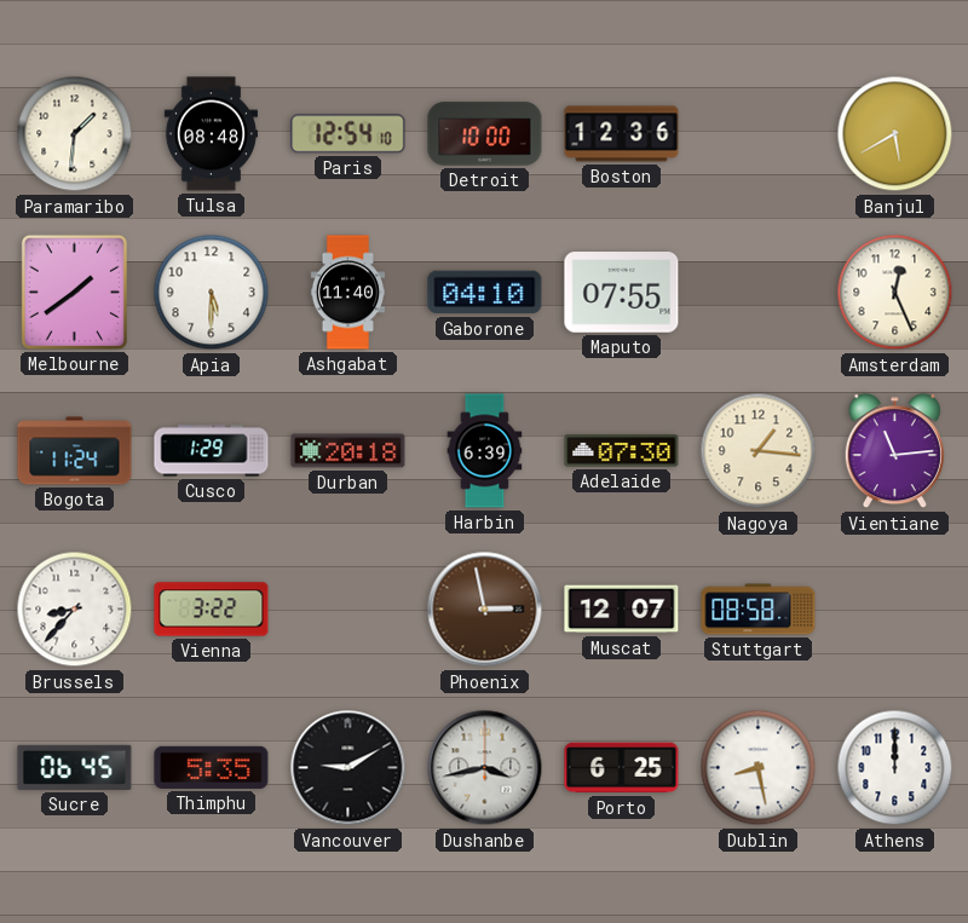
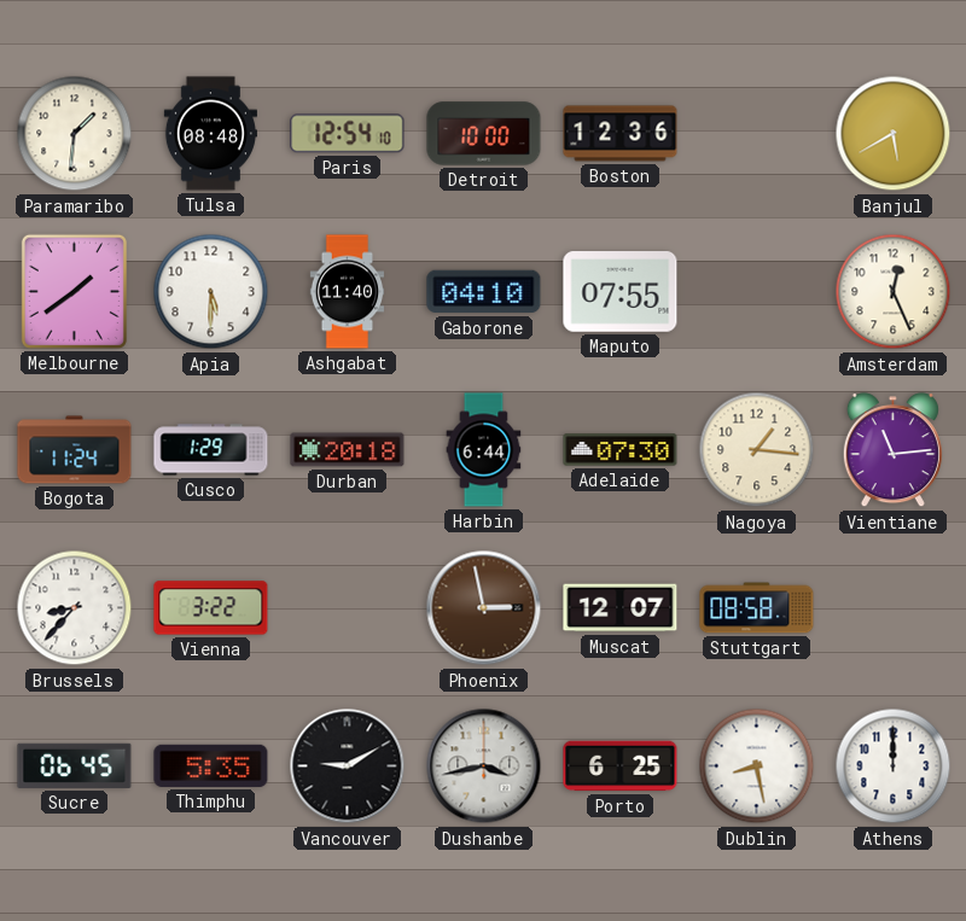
Harbin: 6:39 -> 6:44 (484, 450)
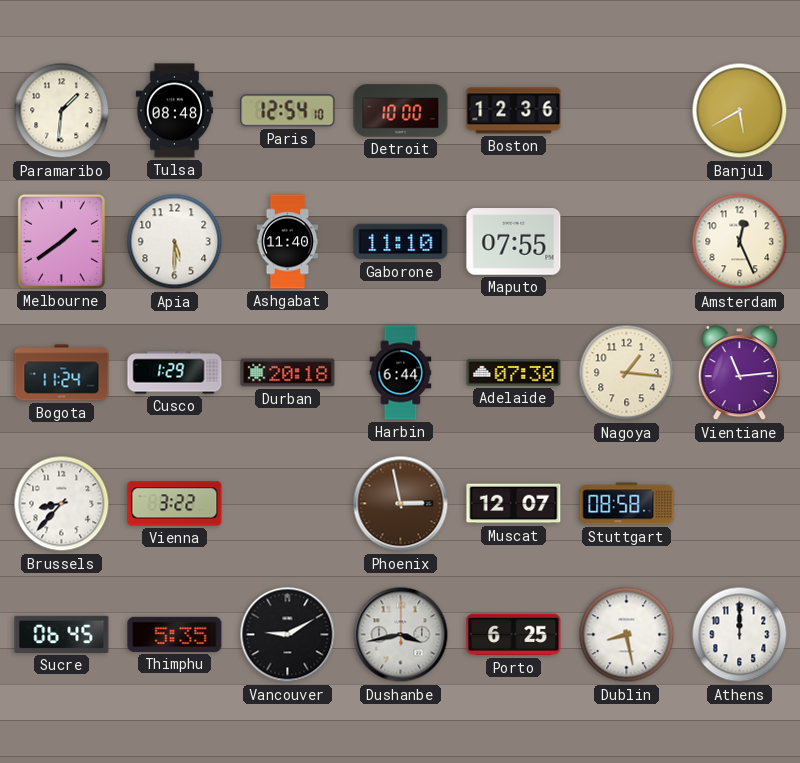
Gaborone: 04:10 -> 11:10 (401, 242)
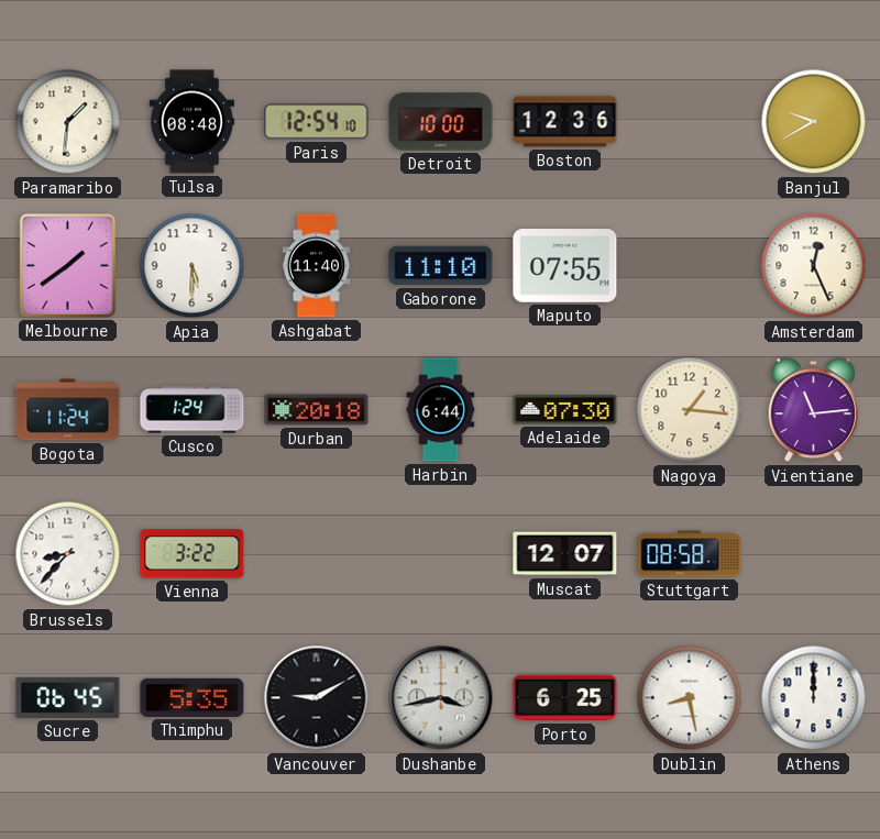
Banjul: 5:40 -> 9:40 (814, 122)
Cusco: 1:29 -> 1:24 (193, 410)
Phoenix: 2:58 -> none (401, 504)
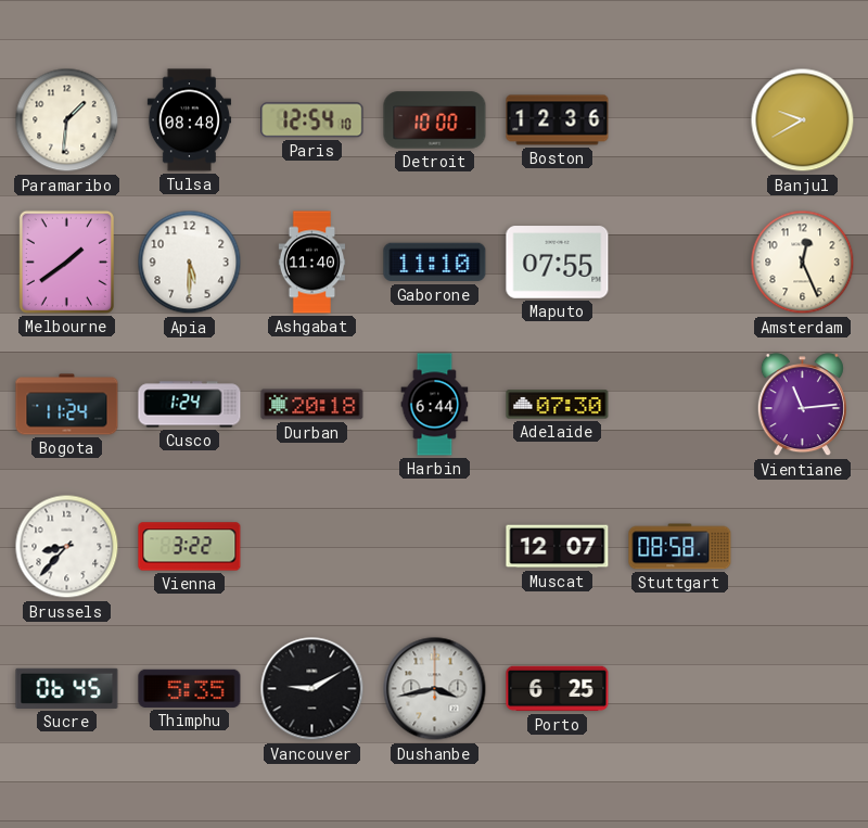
Nagoya: 1:16 -> none (690, 410)
Dublin: 8:28 -> none (690, 698)
Athens: 12:00 -> none (814, 698)
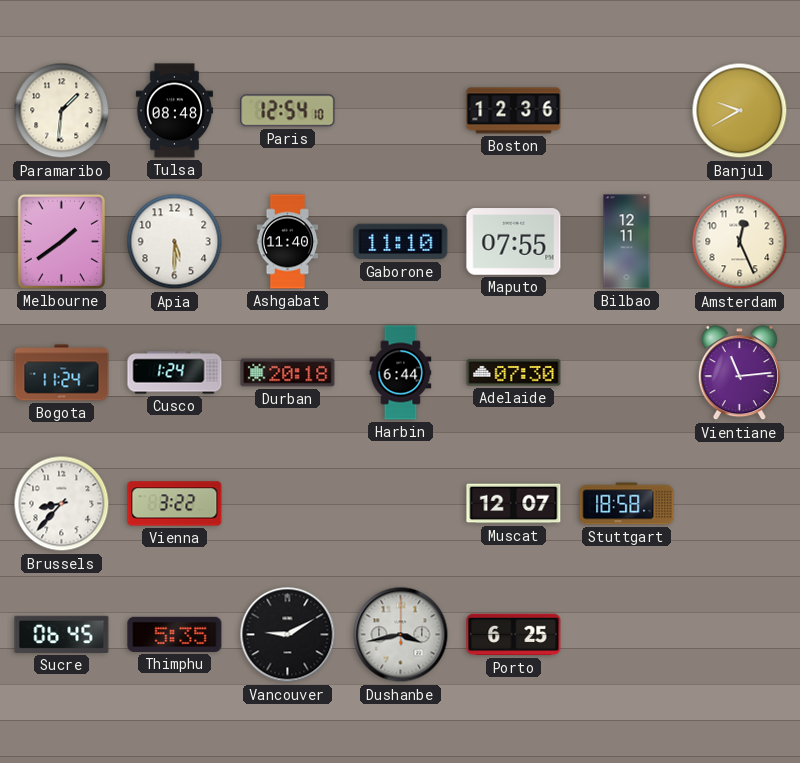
Detroit: 10:00 -> none (435, 120)
Bilbao: none -> 12:11 (627, 242)
Stuttgart: 08:58 -> 18:58 (627, 504)
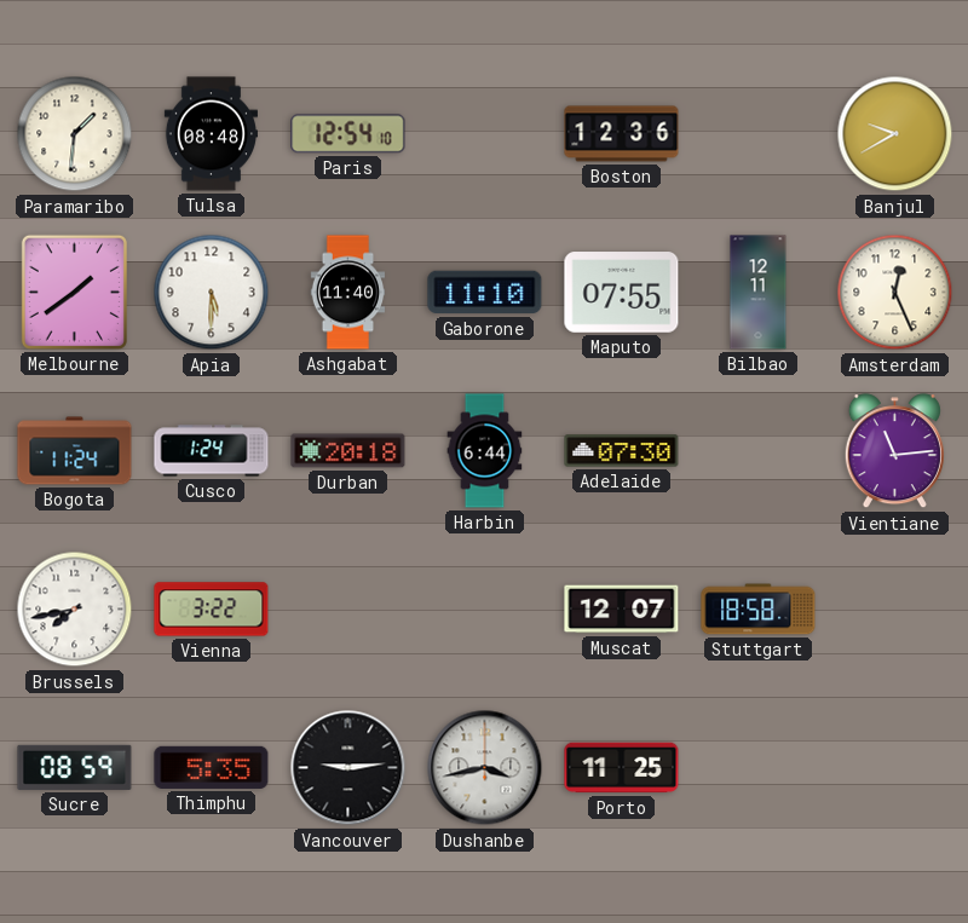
Brussels: 8:37 -> 7:43 (75, 610)
Sucre: 06:45 -> 08:59 (75, 767)
Vancouver: 9:10 -> 9:14 (348, 768)
Porto: 6:25 -> 11:25 (622, 768)
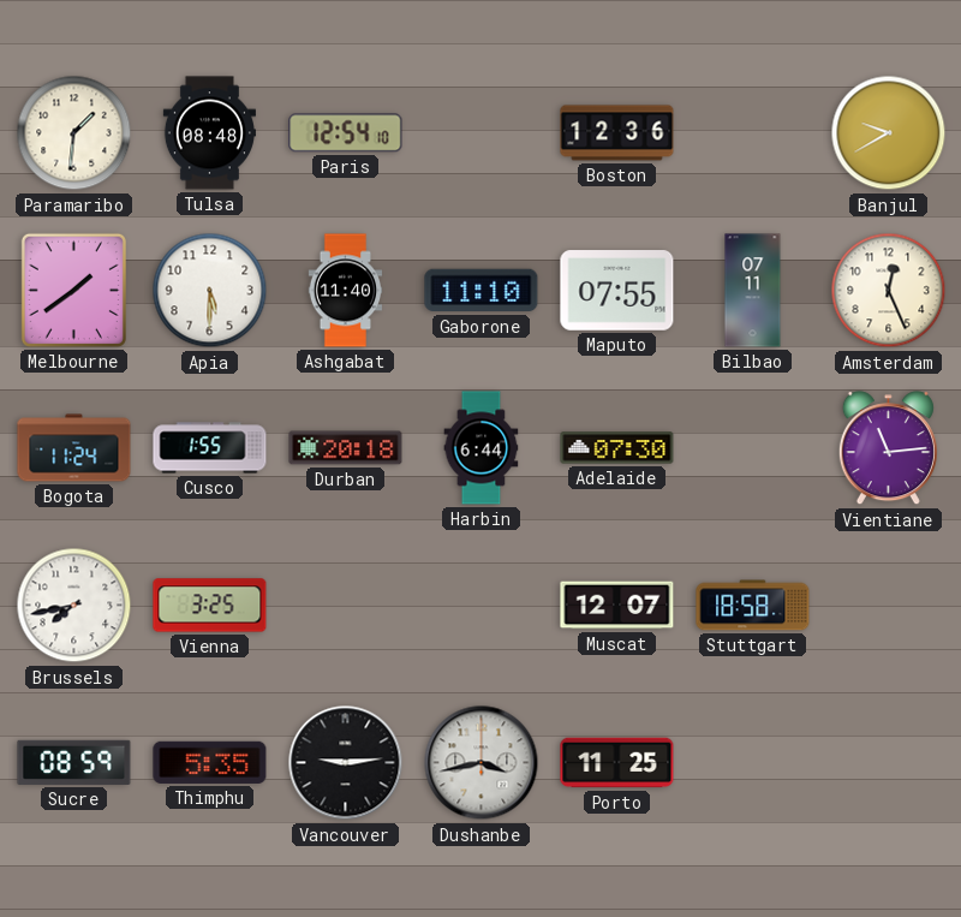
Bilbao: 12:11 -> 07:11 (753, 291)
Cusco: 1:24 -> 1:55 (210, 448)
Vienna: 3:22 -> 3:25 (210, 606)
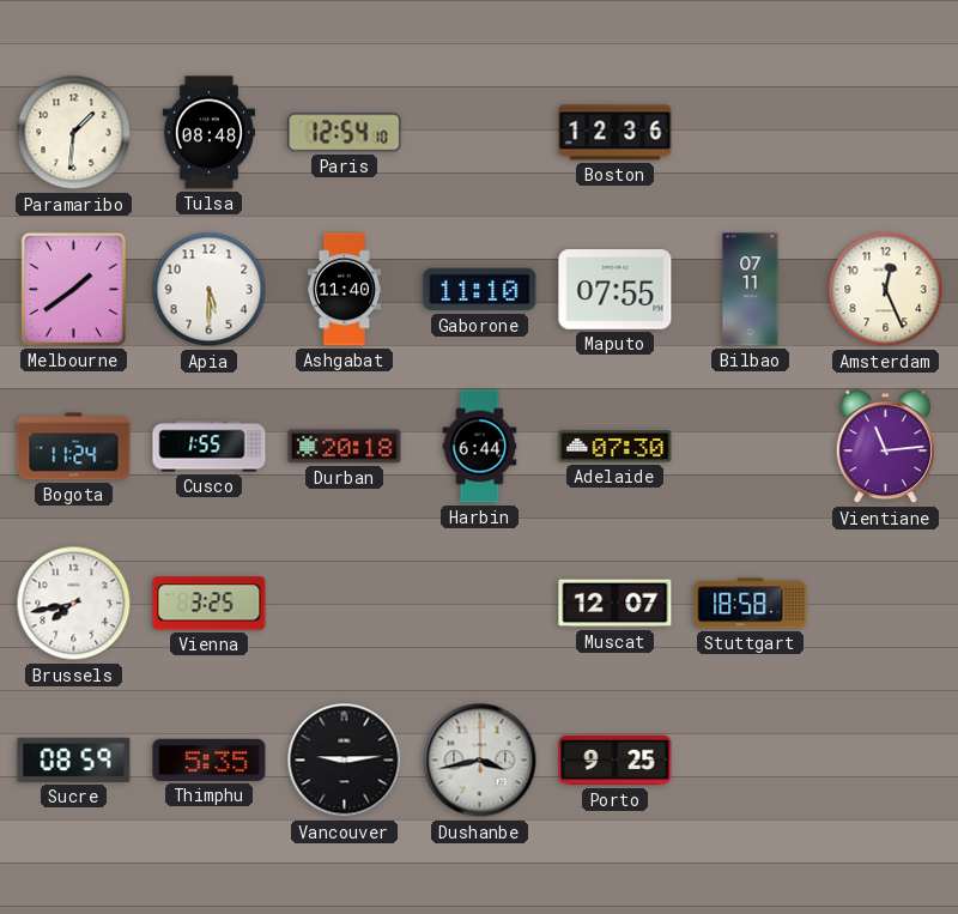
Banjul: 9:40 -> none (889, 133)
Porto: 11:25 -> 9:25 (616, 761)
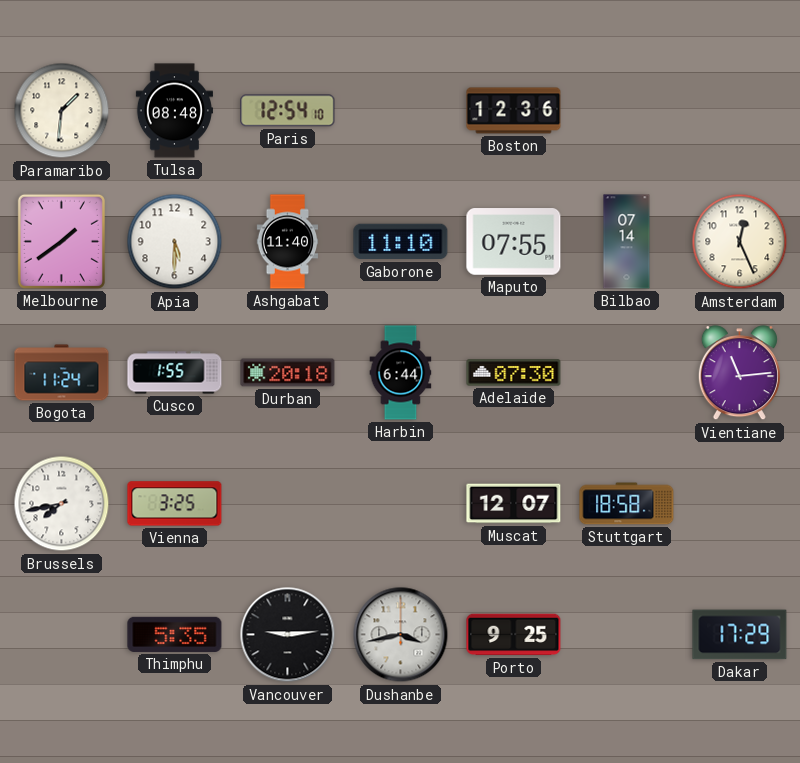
Bilbao: 07:11 -> 07:14 (627, 242)
Sucre: 08:59 -> none (74, 759)
Dakar: none -> 17:29 (740, 635)
